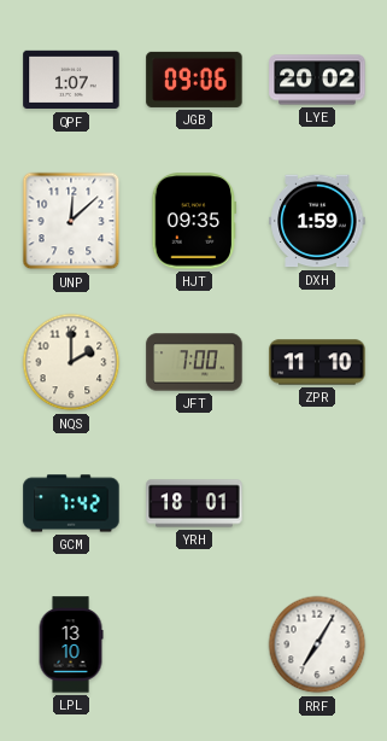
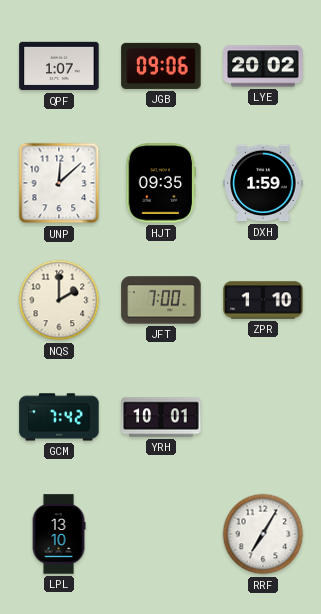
ZPR: 11:10 -> 1:10 (263, 300)
YRH: 18:01 -> 10:01 (161, 417)
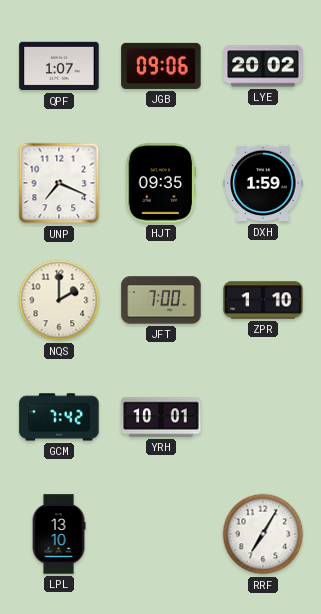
UNP: 12:08 -> 7:19 (59, 183)
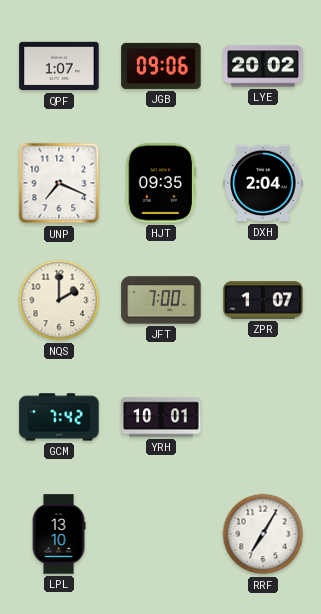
DXH: 1:59 -> 2:04 (263, 183)
ZPR: 1:10 -> 1:07 (263, 300)
